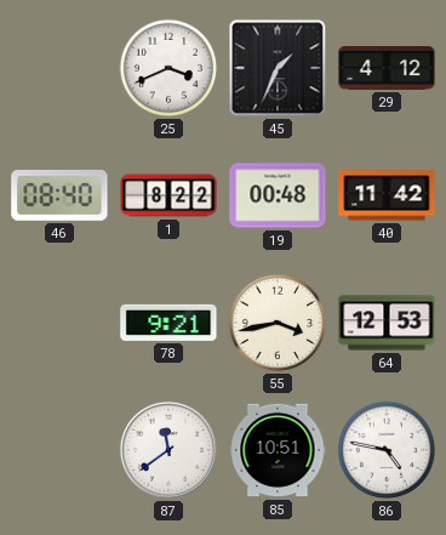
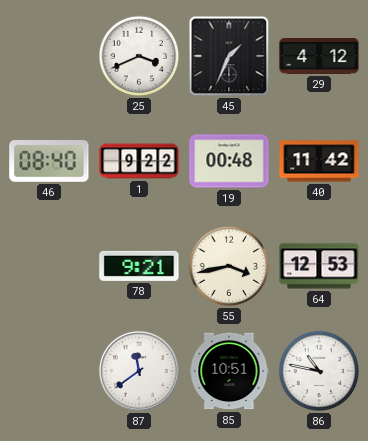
1: 8:22 -> 9:22 (139, 161)
86: 4:47 -> 10:47 (319, 371)
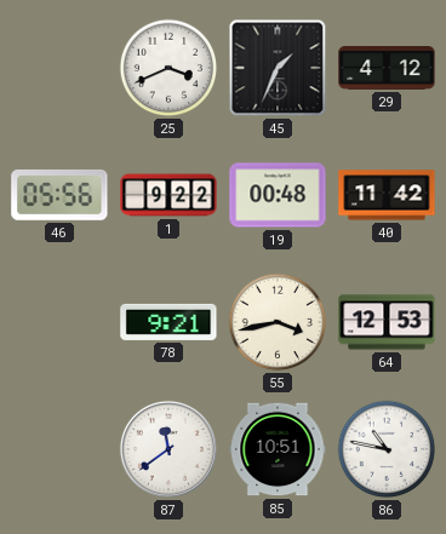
46: 08:40 -> 05:56 (59, 195)
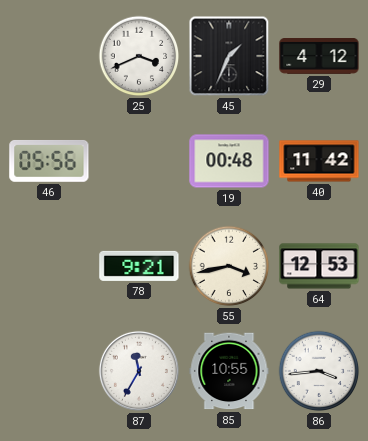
1: 9:22 -> none (168, 195)
87: 11:39 -> 11:35 (139, 371)
85: 10:51 -> 10:55 (229, 371)
86: 10:47 -> 3:44 (319, 371)
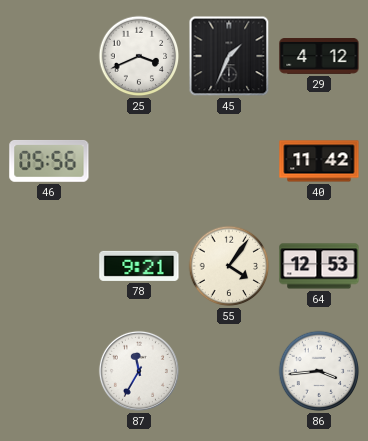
19: 00:48 -> none (229, 161)
55: 3:43 -> 4:06 (229, 266)
85: 10:55 -> none (229, 371)
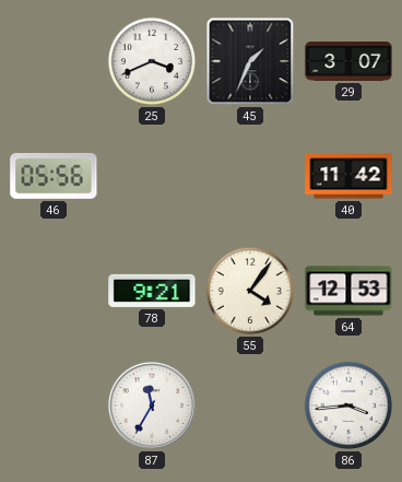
29: 4:12 -> 3:07 (348, 62)
